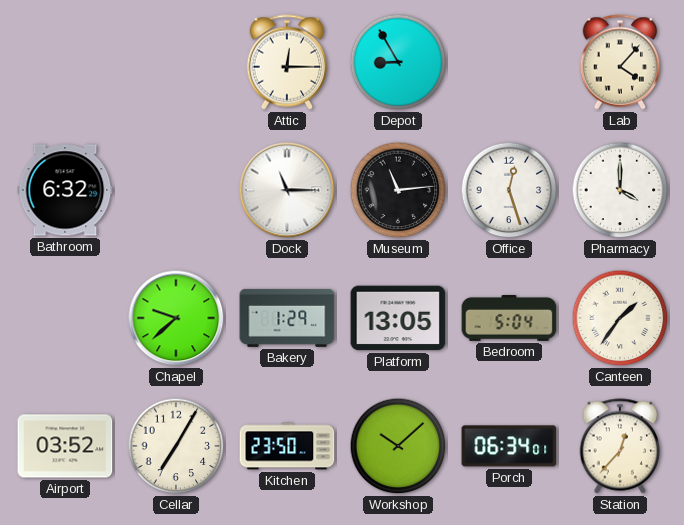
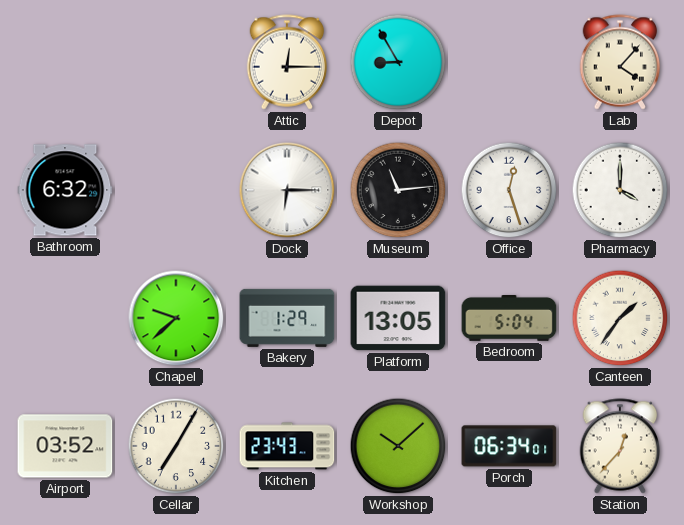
Dock: 11:15 -> 6:15 (287, 190)
Kitchen: 23:50 -> 23:43 (287, 446)
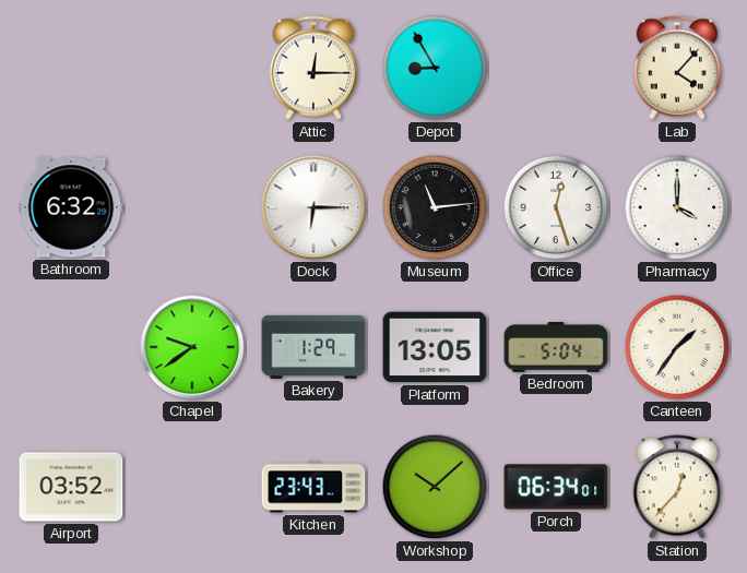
Chapel: 9:38 -> 9:39 (192, 347)
Cellar: 7:05 -> none (176, 446)
